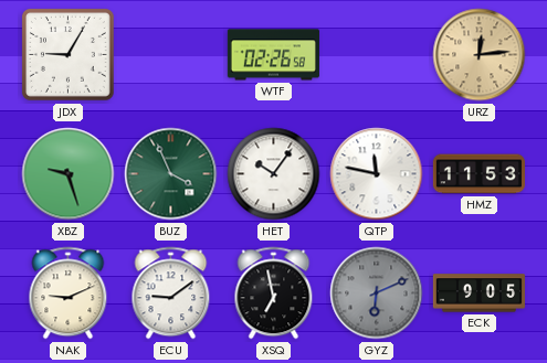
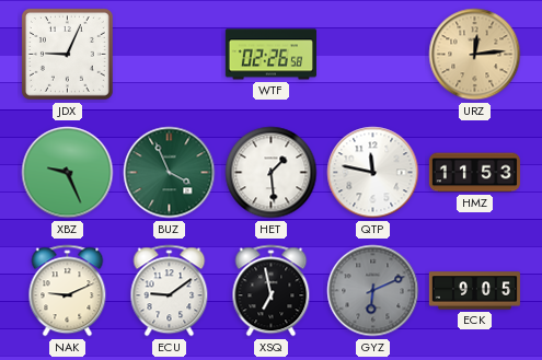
JDX: 9:05 -> 9:04 (67, 54)
XBZ: 9:27 -> 9:26 (68, 173)
HET: 10:06 -> 1:29 (272, 173)
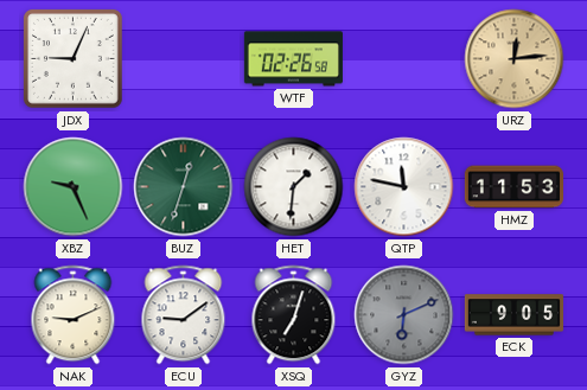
BUZ: 3:56 -> 12:33 (184, 187)
HET: 1:29 -> 1:31 (294, 187)
XSQ: 6:58 -> 7:03 (294, 315)
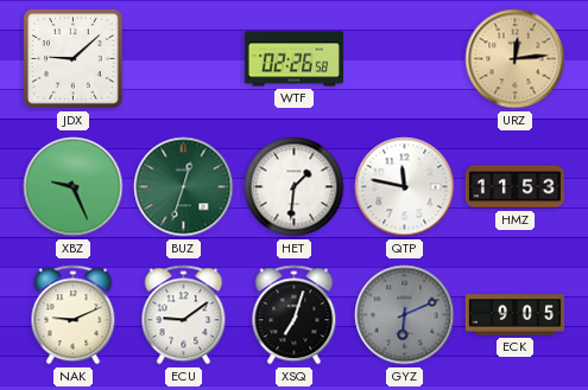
JDX: 9:04 -> 9:08 (72, 58)
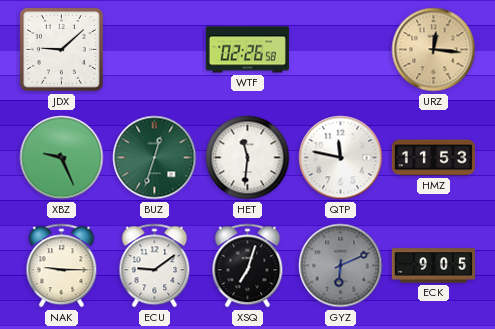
URZ: 12:14 -> 12:16 (434, 50)
HET: 1:31 -> 11:31 (248, 158)
NAK: 9:11 -> 9:15 (62, 266)
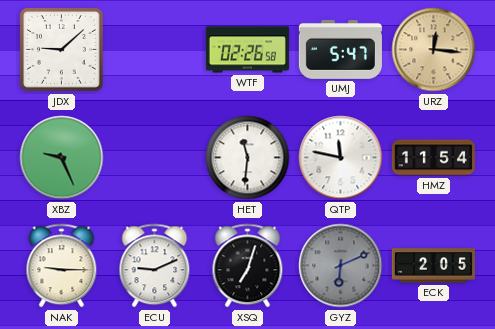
UMJ: none -> 5:47 (340, 49)
BUZ: 12:33 -> none (155, 158)
HMZ: 11:53 -> 11:54 (433, 158)
ECU: 9:09 -> 9:11 (155, 266)
ECK: 9:05 -> 2:05 (433, 266)
